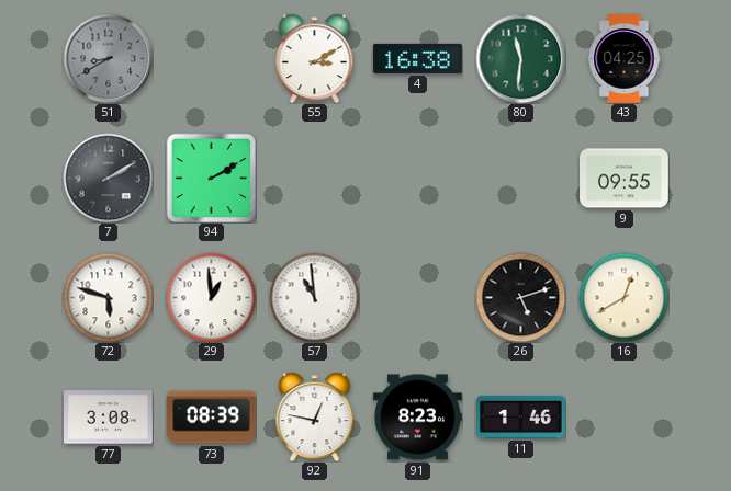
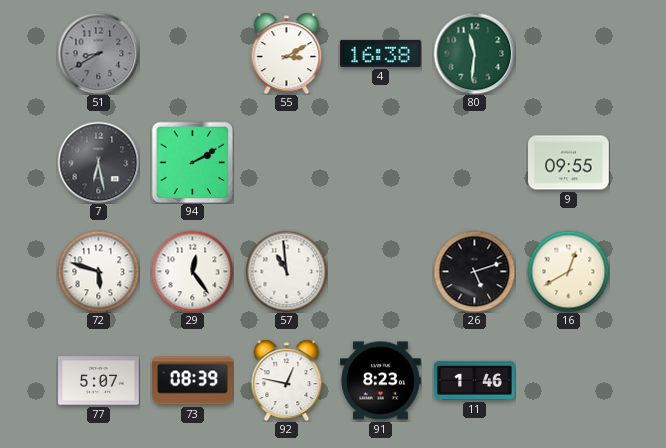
43: 04:25 -> none (625, 59)
7: 2:10 -> 6:28 (98, 162)
29: 12:59 -> 12:24 (192, 271)
77: 3:08 -> 5:07 (99, 381)
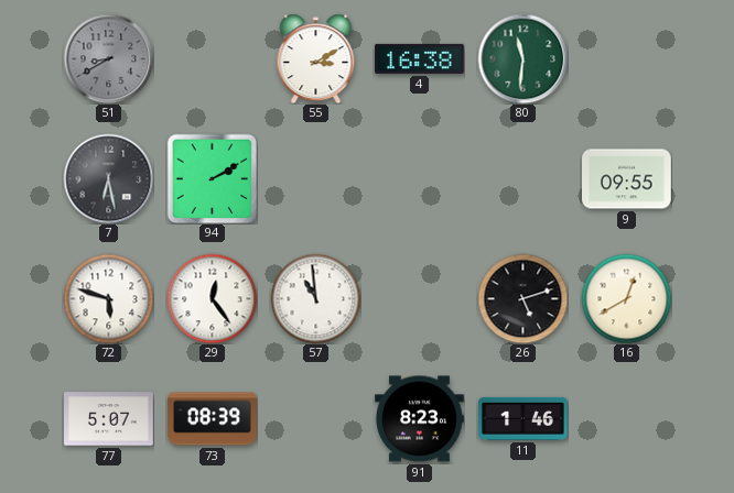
92: 12:47 -> none (287, 380)
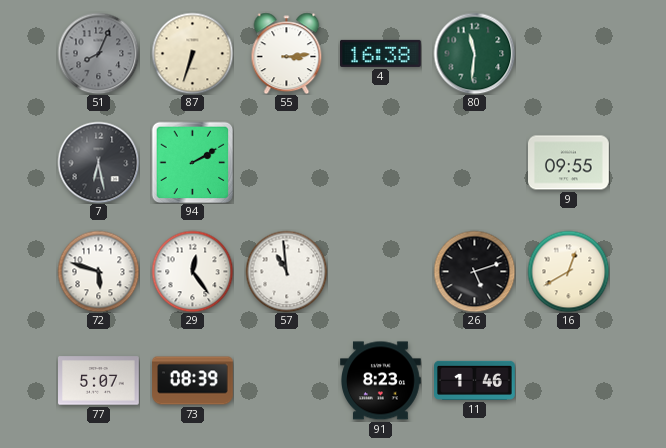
51: 8:40 -> 8:04 (98, 53)
87: none -> 6:33 (192, 53)
55: 3:10 -> 3:14 (287, 53)
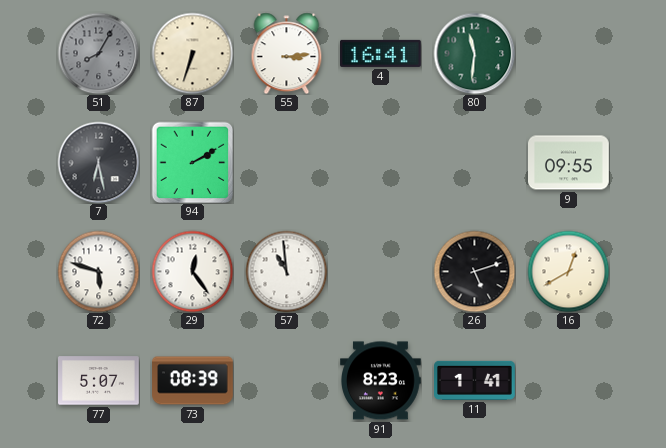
51: 8:04 -> 8:05 (98, 53)
4: 16:38 -> 16:41 (381, 53)
11: 1:46 -> 1:41 (475, 380)
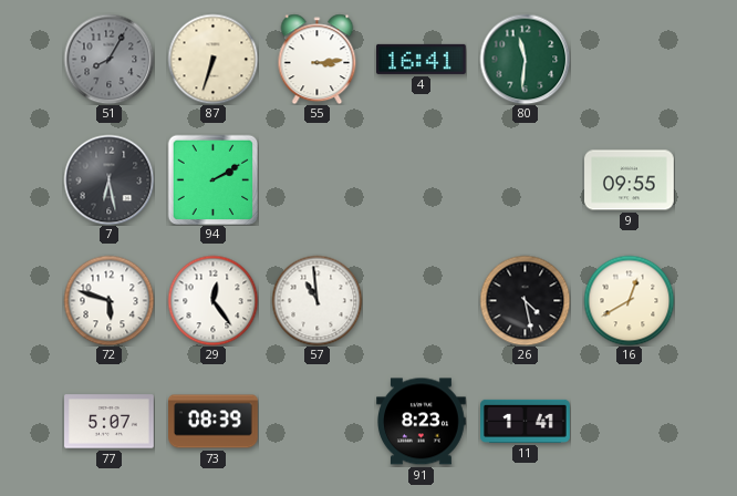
26: 5:12 -> 4:28 (525, 300)
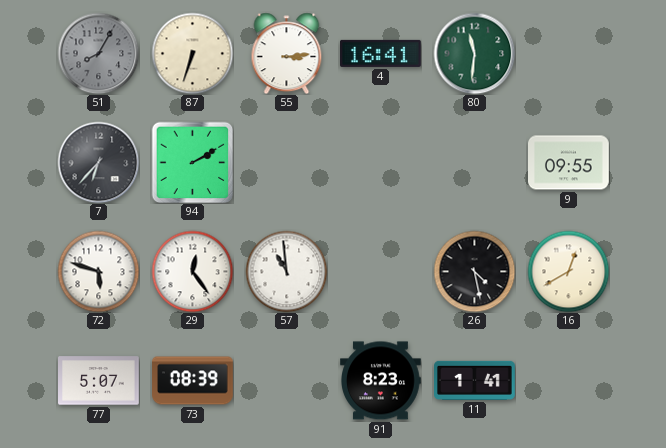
7: 6:28 -> 6:37 (98, 162)
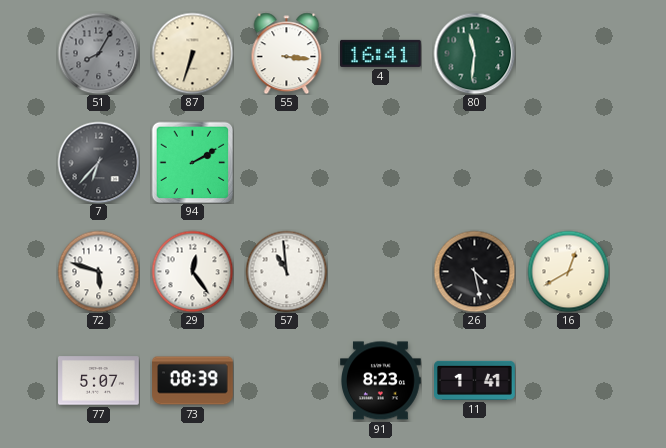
55: 3:14 -> 3:16 (287, 53)
9: 09:55 -> none (569, 163)
